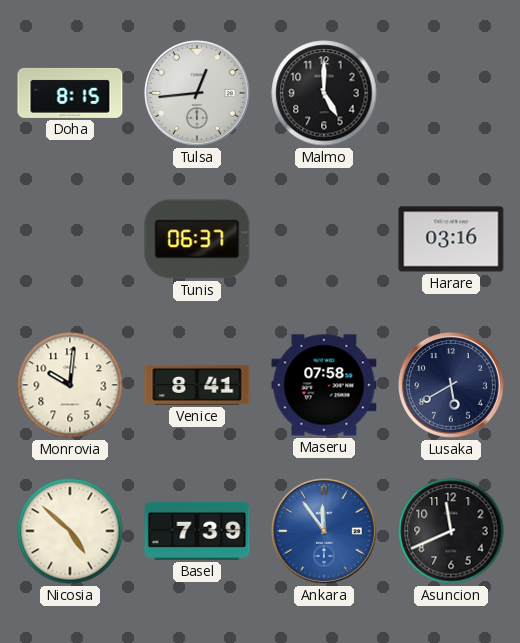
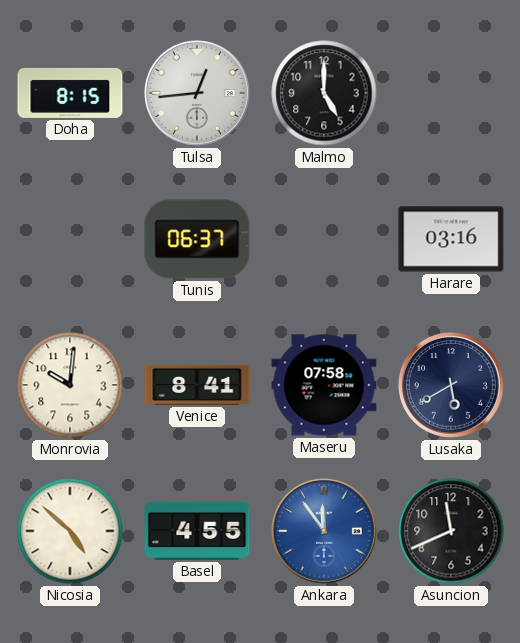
Basel: 7:39 -> 4:55 (197, 531)
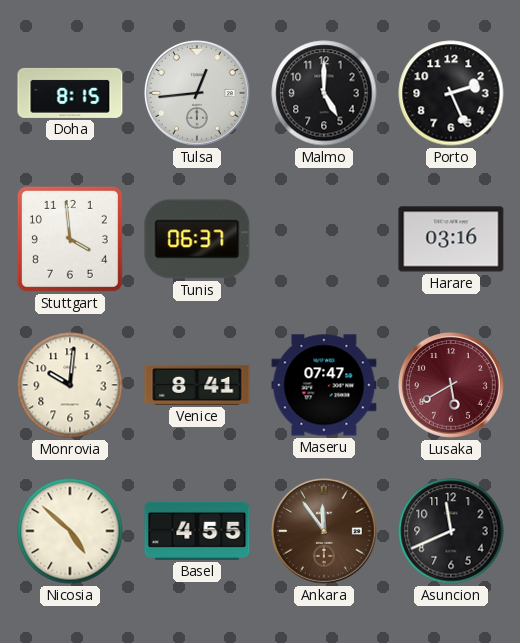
Porto: none -> 2:26 (451, 93)
Stuttgart: none -> 3:59 (70, 239)
Maseru: 07:58 -> 07:47 (324, 385)
Lusaka dial: navy -> burgundy (451, 385)
Ankara dial: blue -> brown (324, 531)
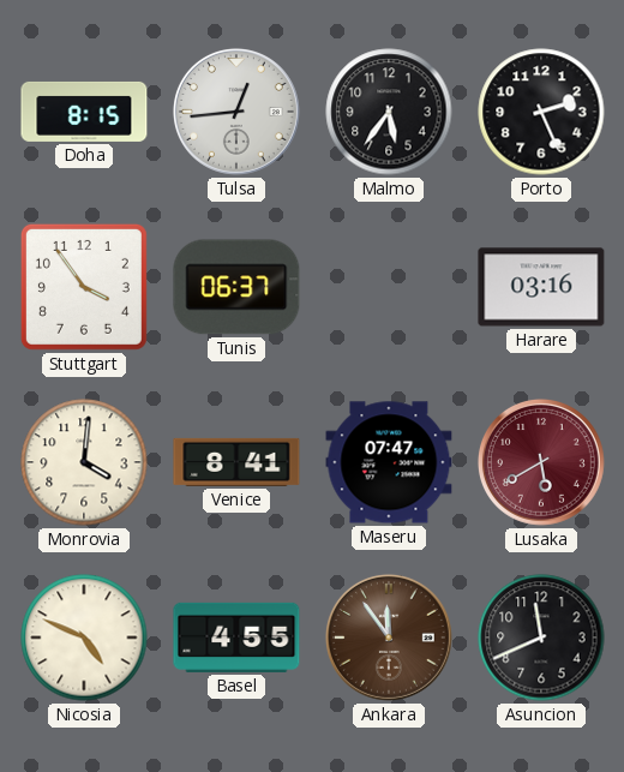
Malmo: 5:00 -> 5:36 (389, 112)
Stuttgart: 3:59 -> 3:54 (84, 287)
Monrovia: 10:01 -> 4:01 (84, 462)
Nicosia: 4:52 -> 4:49 (84, 638)
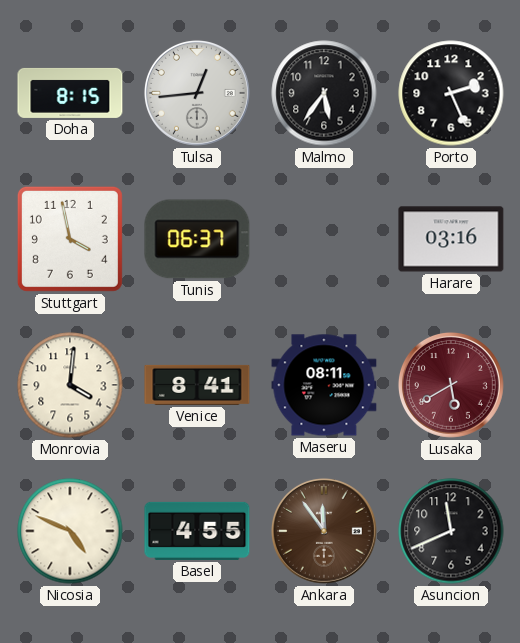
Stuttgart: 3:54 -> 3:58 (70, 239)
Maseru: 07:47 -> 08:11 (324, 385)
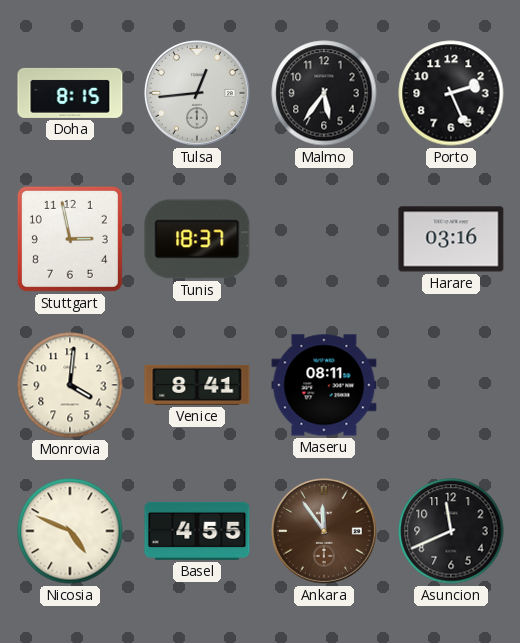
Stuttgart: 3:58 -> 2:58 (70, 239)
Tunis: 06:37 -> 18:37 (197, 239)
Lusaka: 5:40 -> none (451, 385)
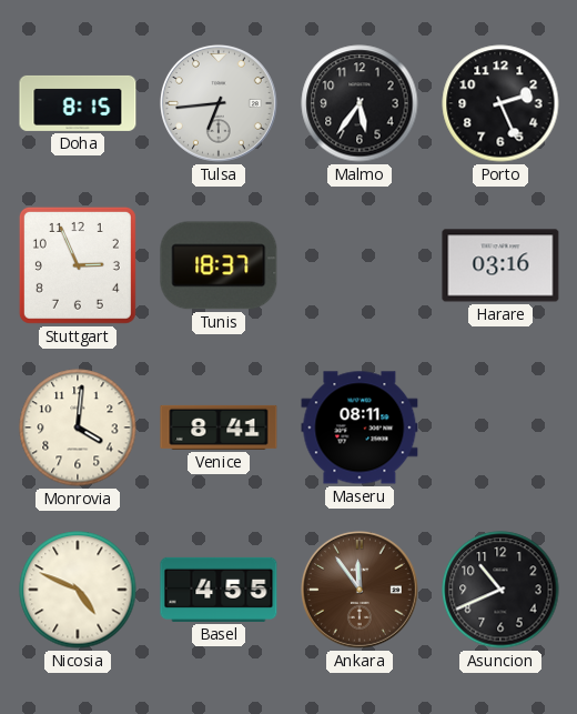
Tulsa: 12:44 -> 6:44 (219, 103)
Stuttgart: 2:58 -> 2:56 (78, 265)
Asuncion: 11:41 -> 10:41 (500, 590)
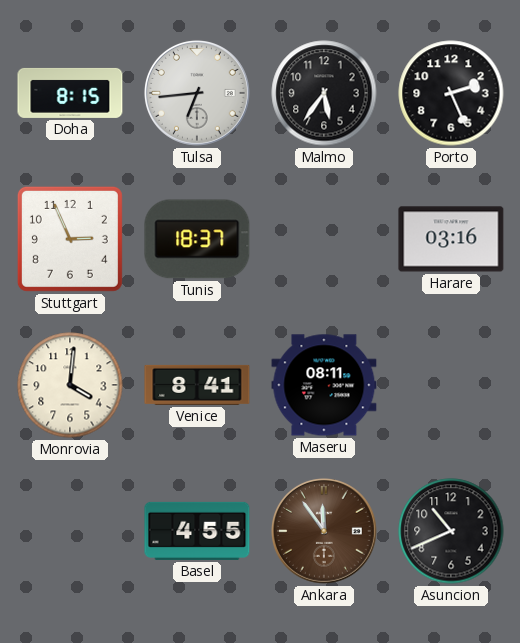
Nicosia: 4:49 -> none (78, 590)
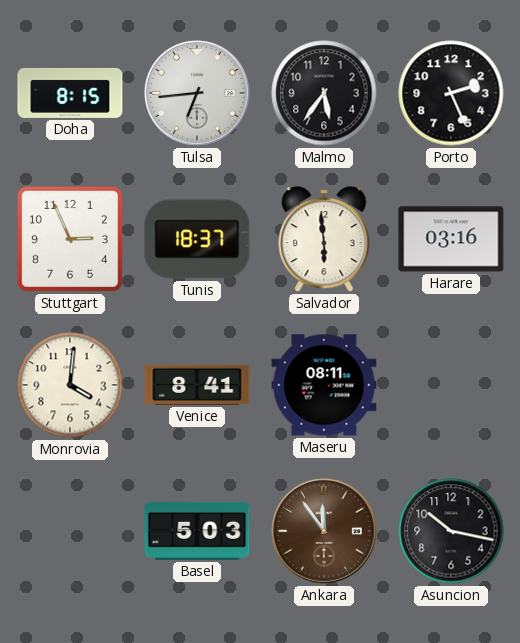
Salvador: none -> 5:59 (324, 239)
Basel: 4:55 -> 5:03 (197, 531)
Asuncion: 10:41 -> 10:17 (451, 531)
